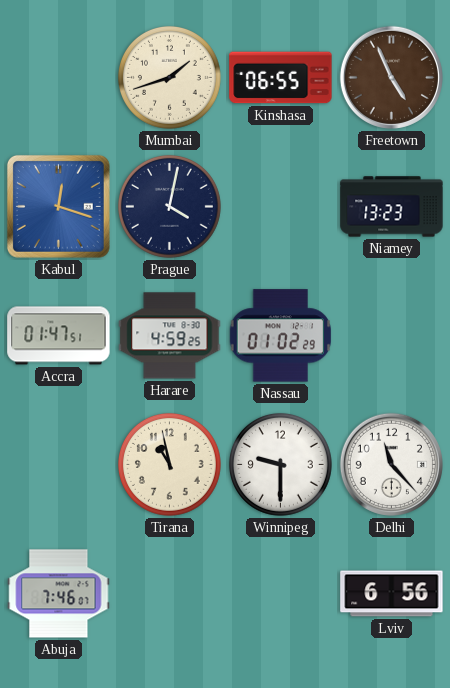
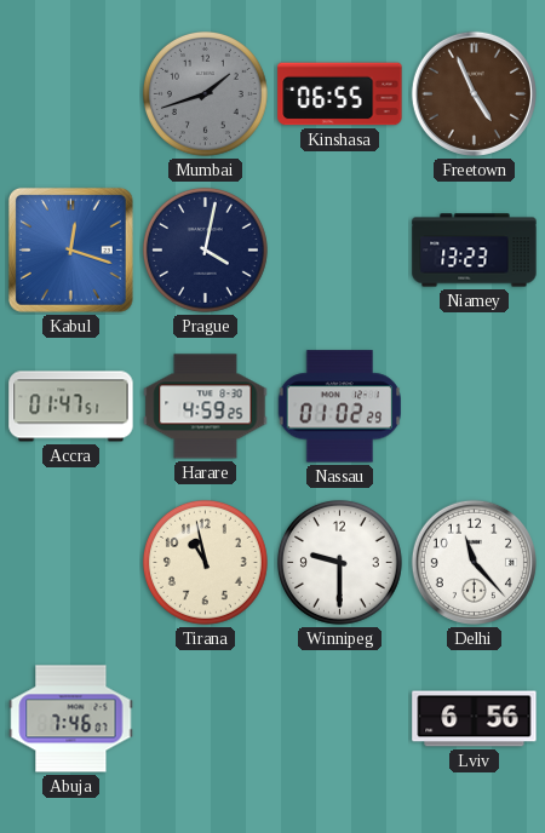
Mumbai dial: cream -> grey (205, 93)
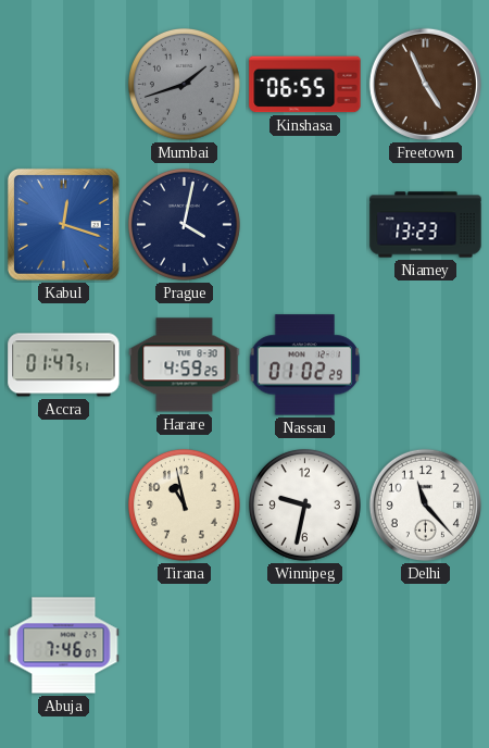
Winnipeg: 9:30 -> 9:32 (304, 504)
Lviv: 6:56 -> none (475, 719)
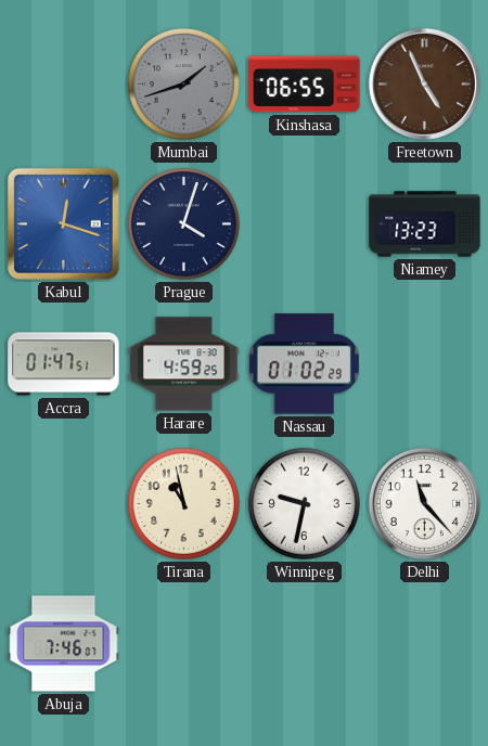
Prague: 4:02 -> 4:03 (183, 223)
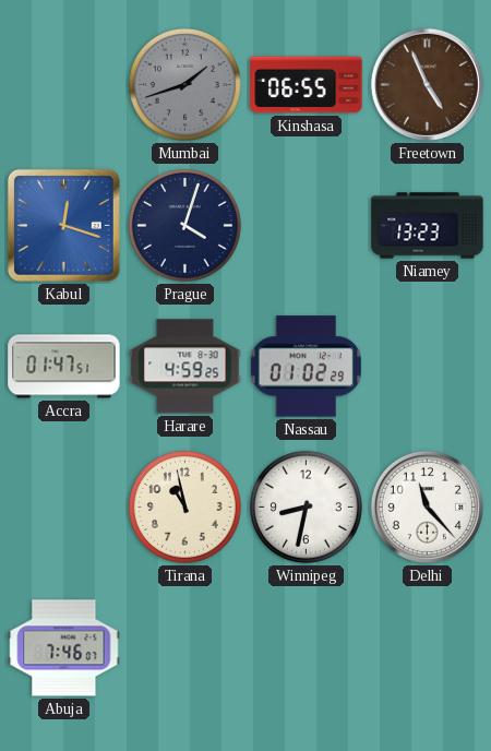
Winnipeg: 9:32 -> 8:32 (306, 506)
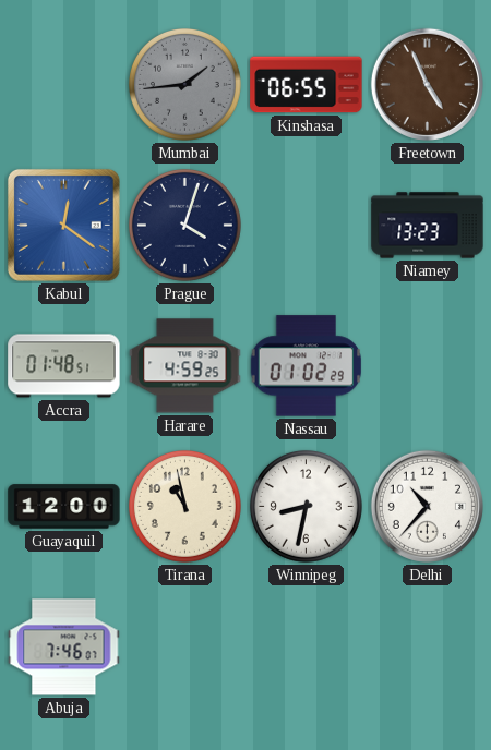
Mumbai: 1:42 -> 1:44 (184, 84)
Kabul: 12:18 -> 12:21 (63, 225)
Accra: 01:47 -> 01:48 (64, 366)
Guayaquil: none -> 12:00 (64, 507)
Delhi: 11:23 -> 10:37 (427, 506)
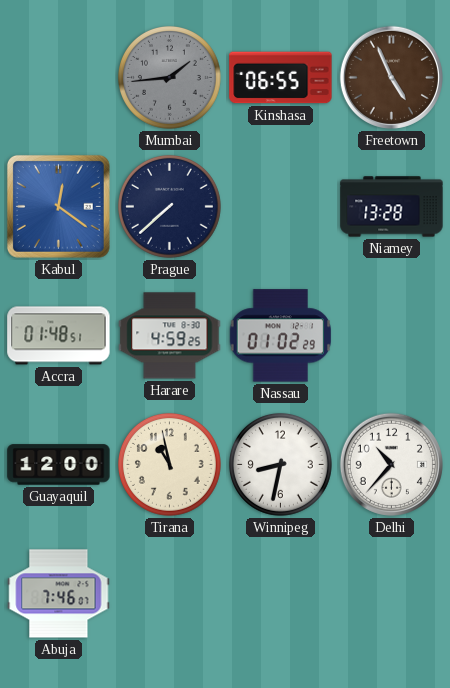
Prague: 4:03 -> 7:38 (169, 206)
Niamey: 13:23 -> 13:28 (392, 207)
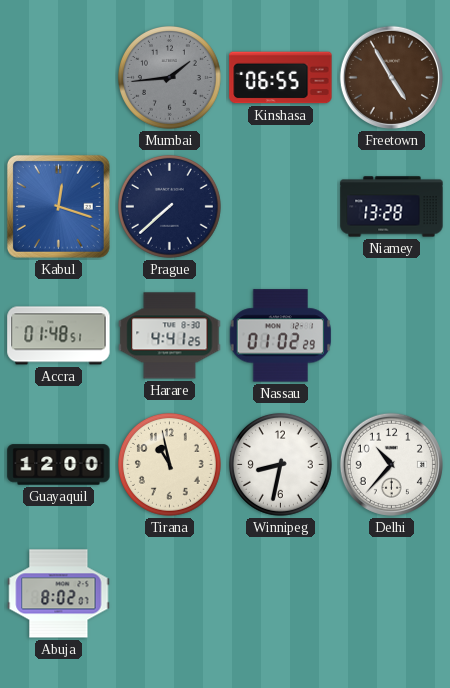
Freetown: 4:56 -> 4:55 (391, 77)
Kabul: 12:21 -> 12:18 (58, 206)
Harare: 4:59 -> 4:41 (170, 336)
Abuja: 7:46 -> 8:02 (59, 594)
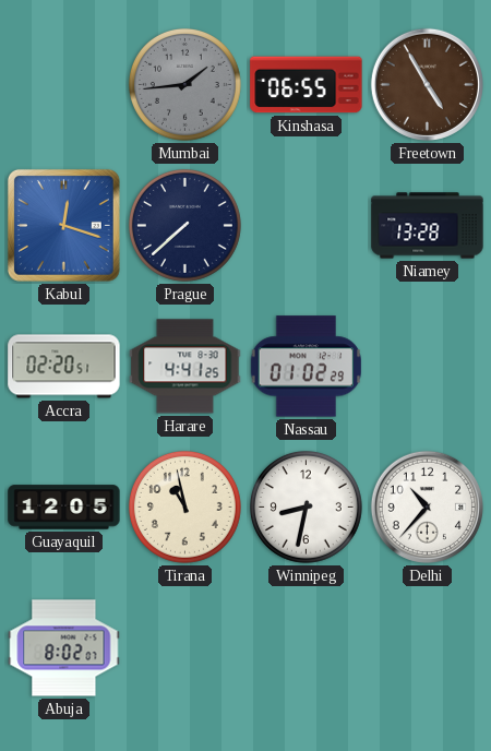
Accra: 01:48 -> 02:20 (64, 367)
Guayaquil: 12:00 -> 12:05 (64, 508)
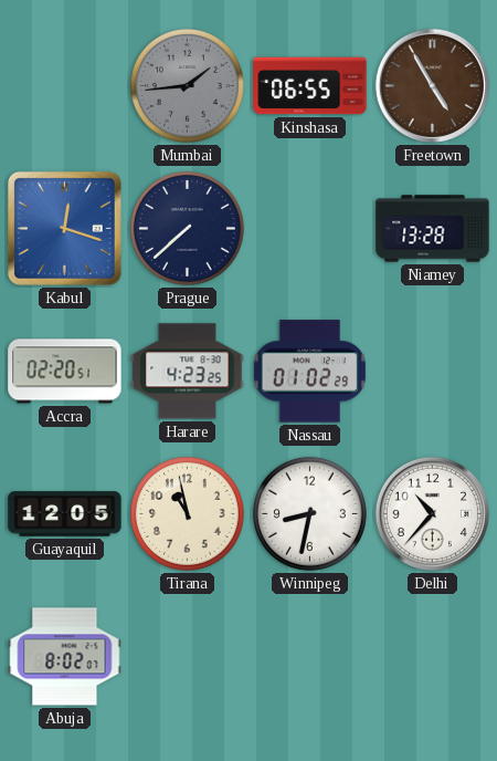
Harare: 4:41 -> 4:23 (188, 372)
